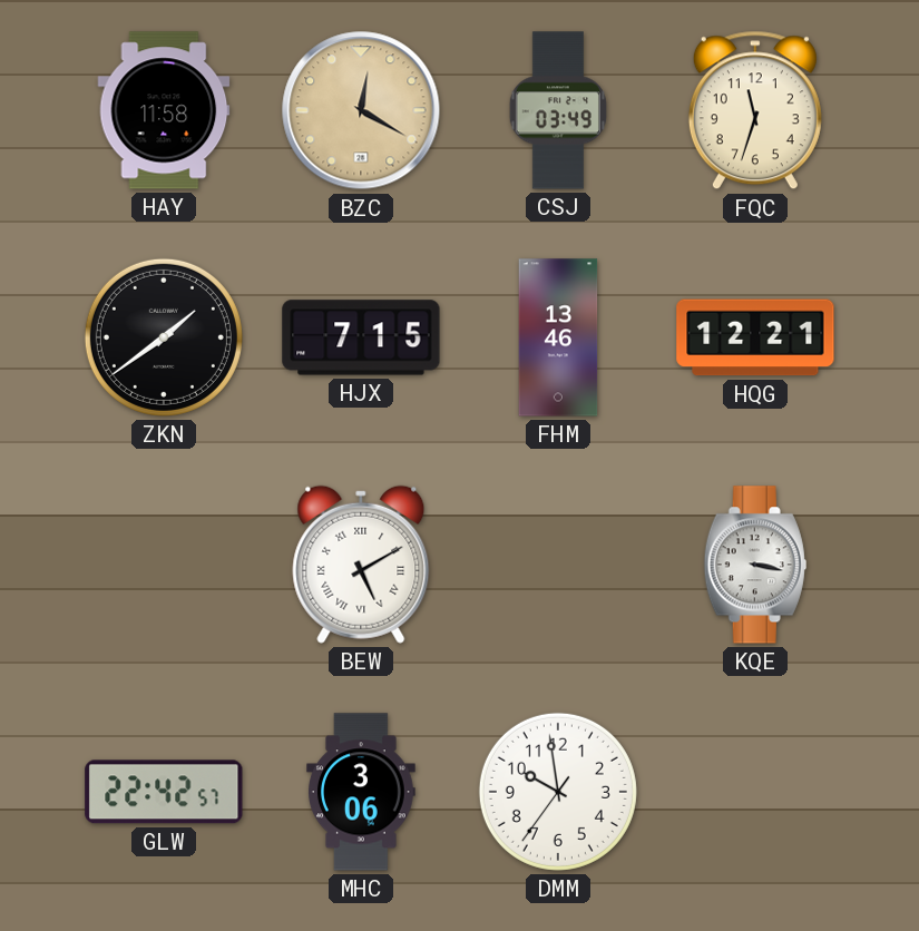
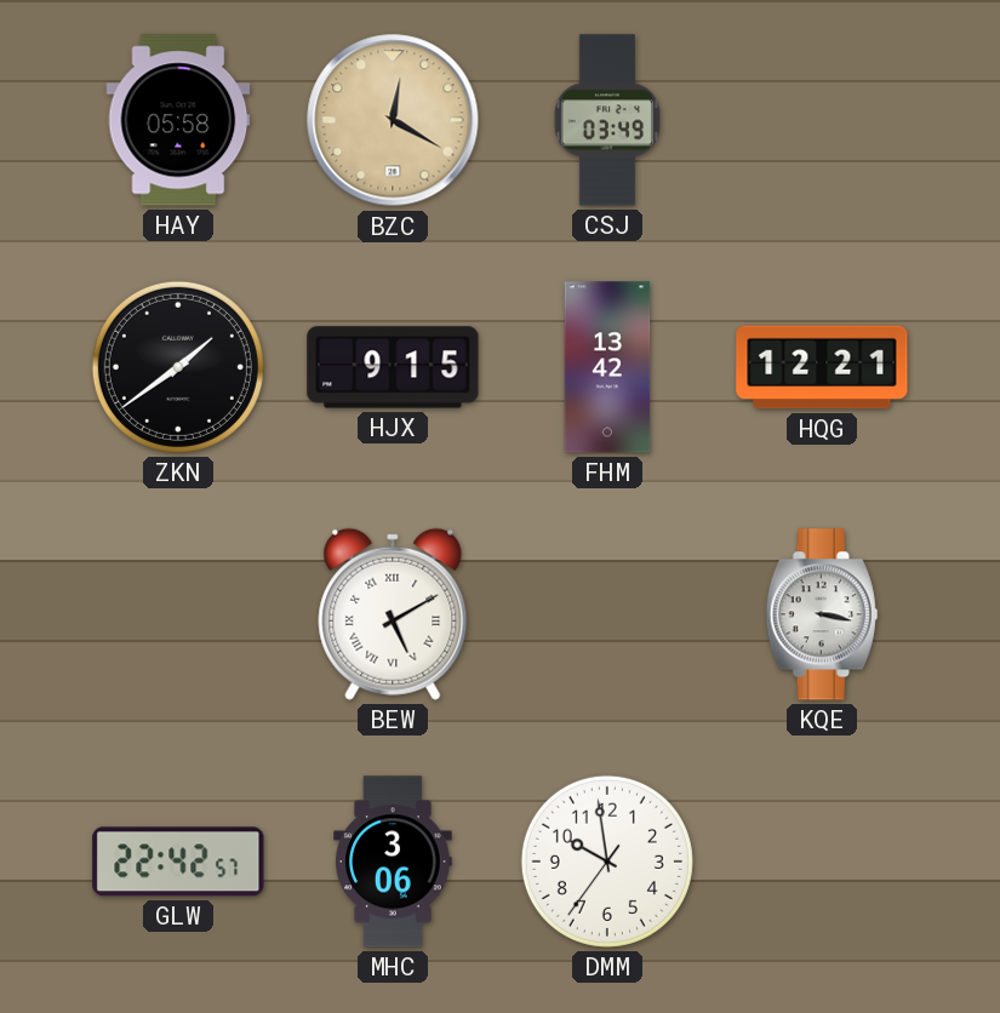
HAY: 11:58 -> 05:58 (178, 120)
FQC: 11:33 -> none (755, 110)
HJX: 7:15 -> 9:15 (393, 367)
FHM: 13:46 -> 13:42 (607, 367)
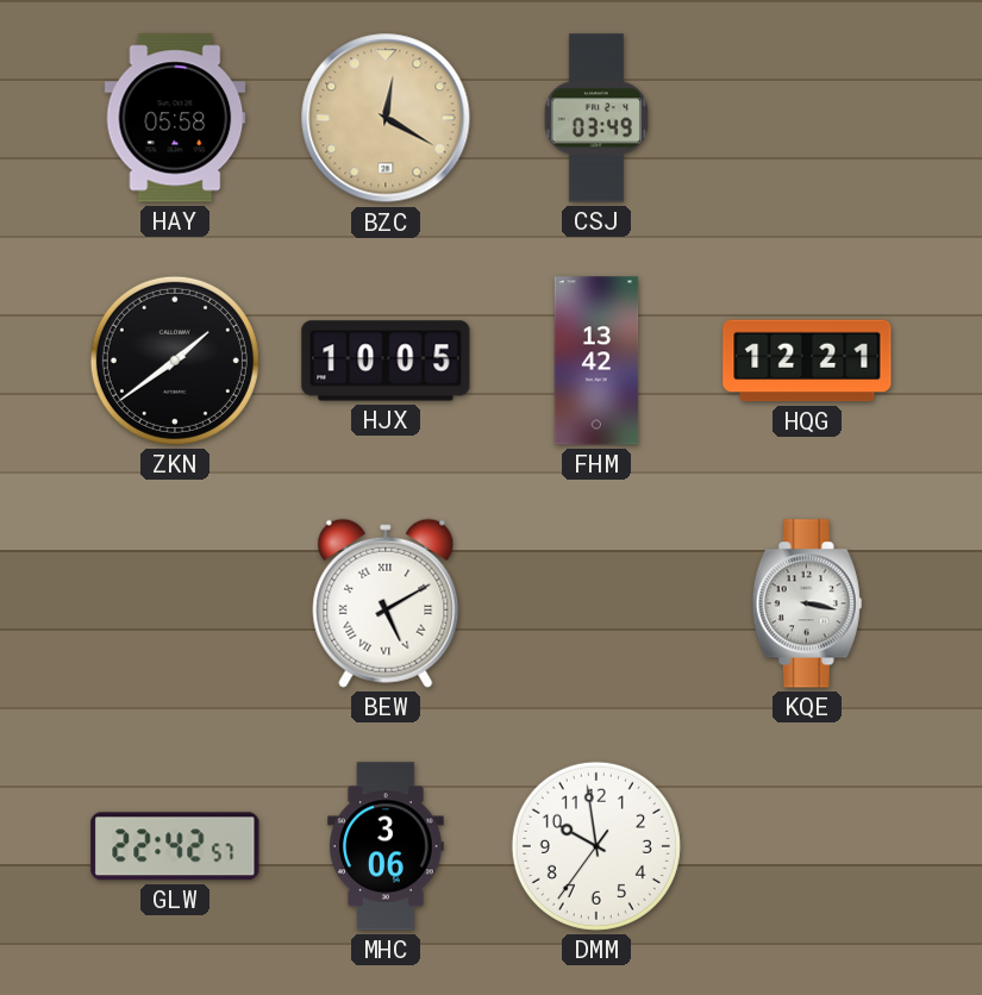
HJX: 9:15 -> 10:05 (386, 361)
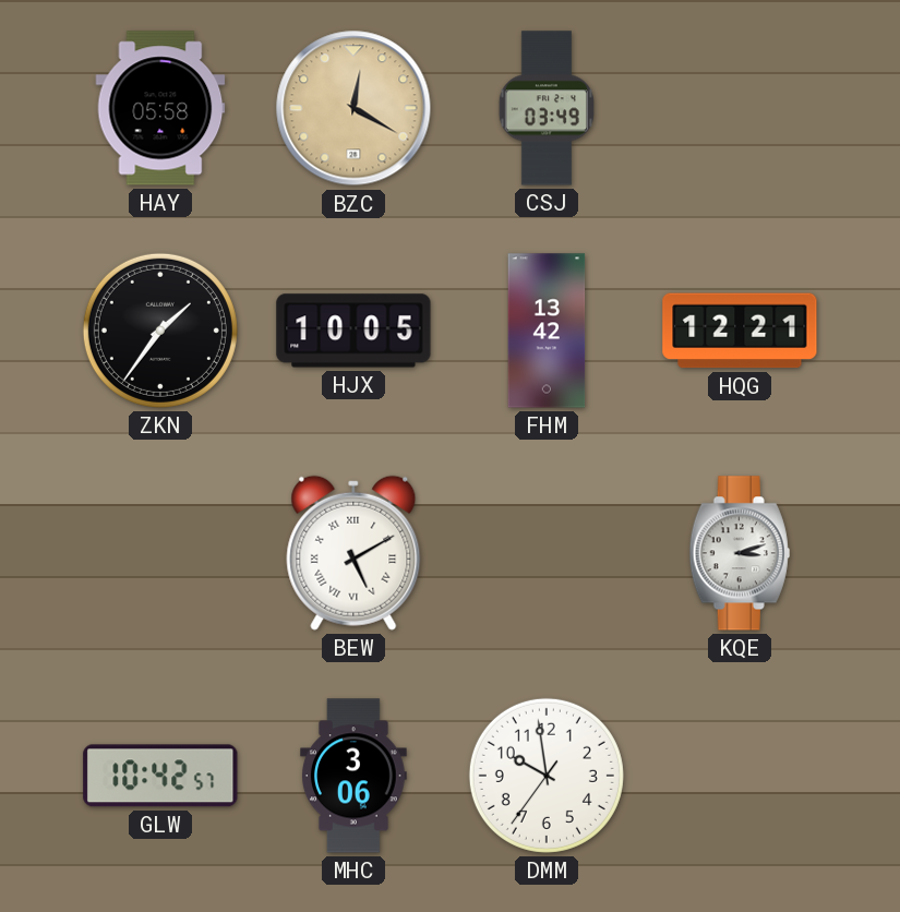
ZKN: 1:39 -> 1:36 (160, 331)
KQE: 3:17 -> 3:12 (740, 553)
GLW: 22:42 -> 10:42 (160, 776)
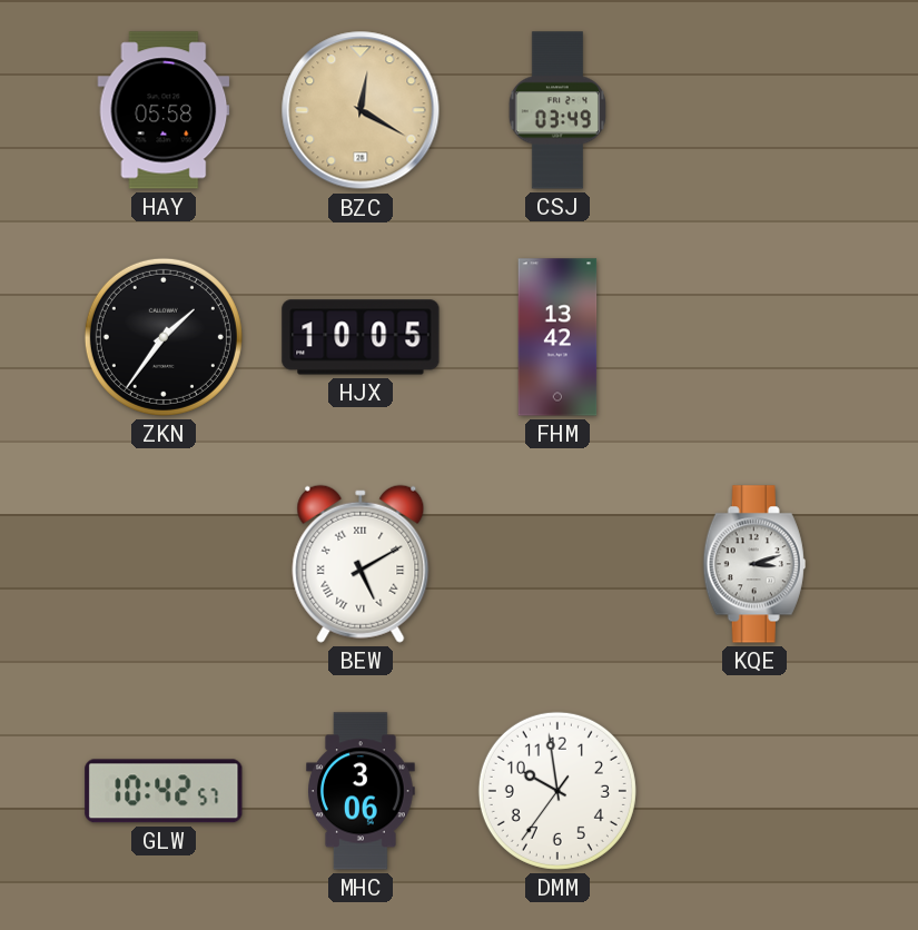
HQG: 12:21 -> none (740, 331)
